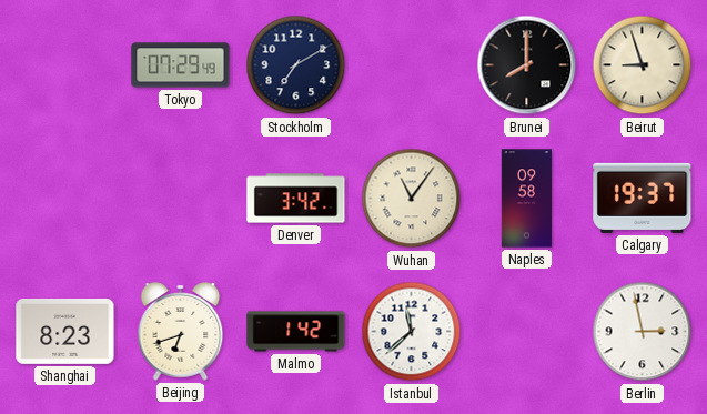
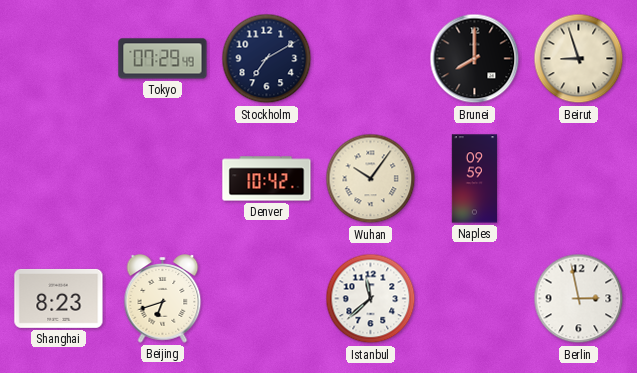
Denver: 3:42 -> 10:42 (267, 179)
Wuhan: 11:06 -> 10:06 (371, 179)
Naples: 09:58 -> 09:59 (475, 179)
Calgary: 19:37 -> none (643, 198)
Malmo: 1:42 -> none (296, 332)
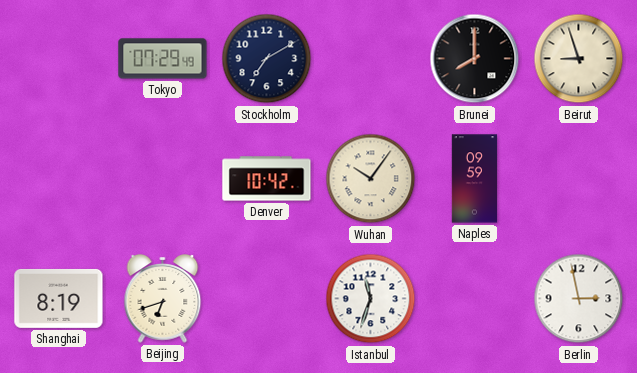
Shanghai: 8:23 -> 8:19 (59, 298)
Istanbul: 11:38 -> 11:33 (371, 299)
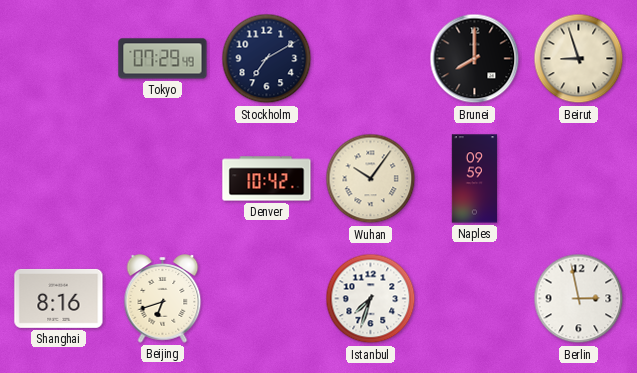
Shanghai: 8:19 -> 8:16 (59, 298)
Istanbul: 11:33 -> 7:33 (371, 299)
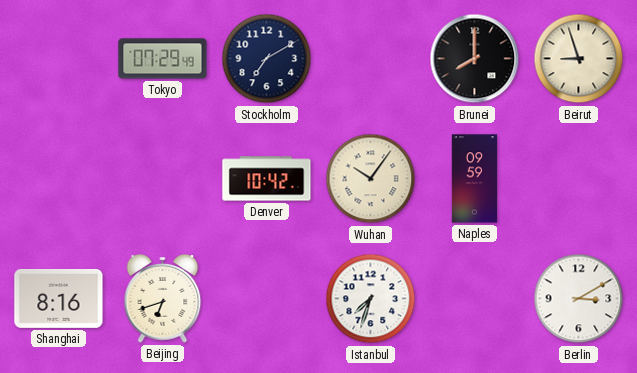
Berlin: 2:58 -> 3:10 (579, 299)
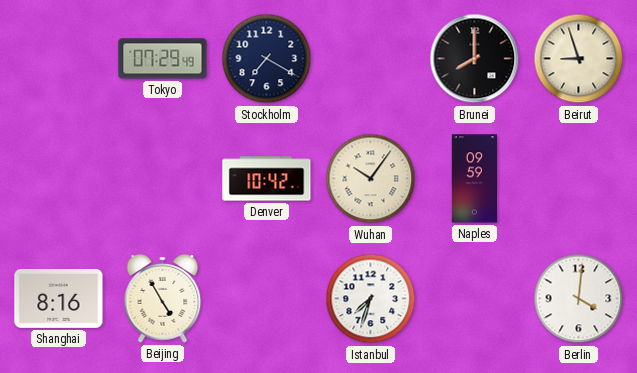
Stockholm: 7:10 -> 7:20 (267, 59)
Beijing: 6:42 -> 4:55 (163, 299)
Berlin: 3:10 -> 4:01 (579, 299)
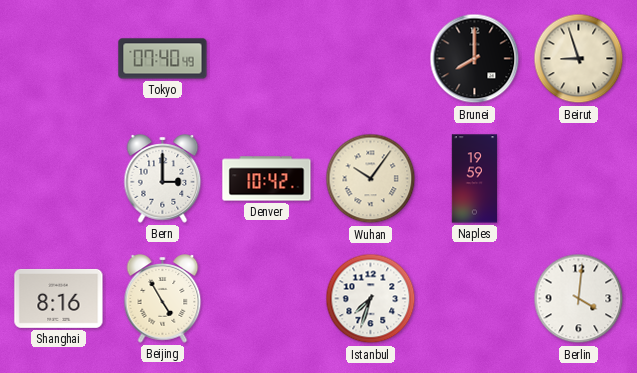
Tokyo: 07:29 -> 07:40 (163, 59)
Stockholm: 7:20 -> none (267, 59)
Bern: none -> 3:00 (163, 179)
Naples: 09:59 -> 19:59 (475, 179)
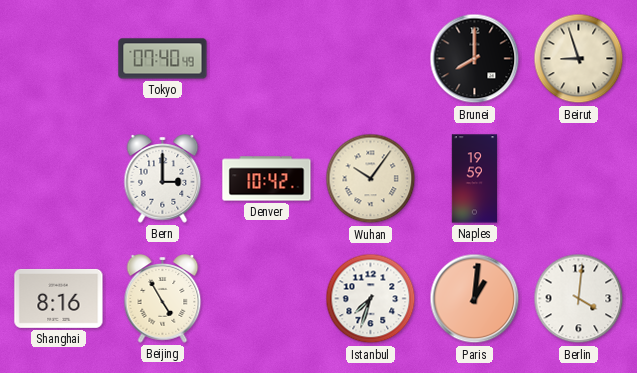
Paris: none -> 1:01 (475, 299)
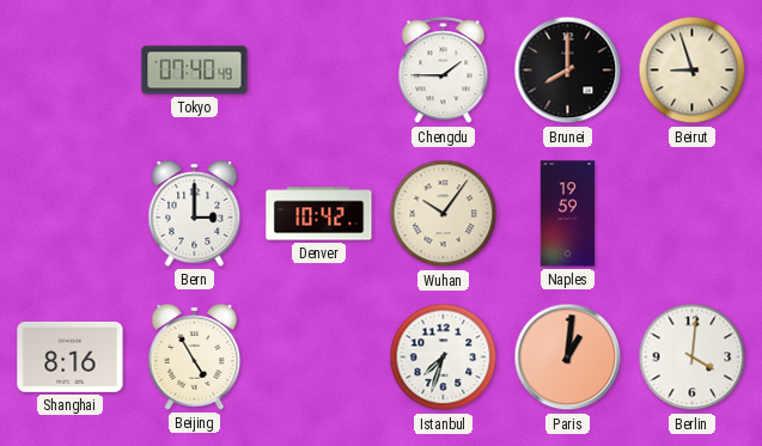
Chengdu: none -> 1:45 (444, 71)
